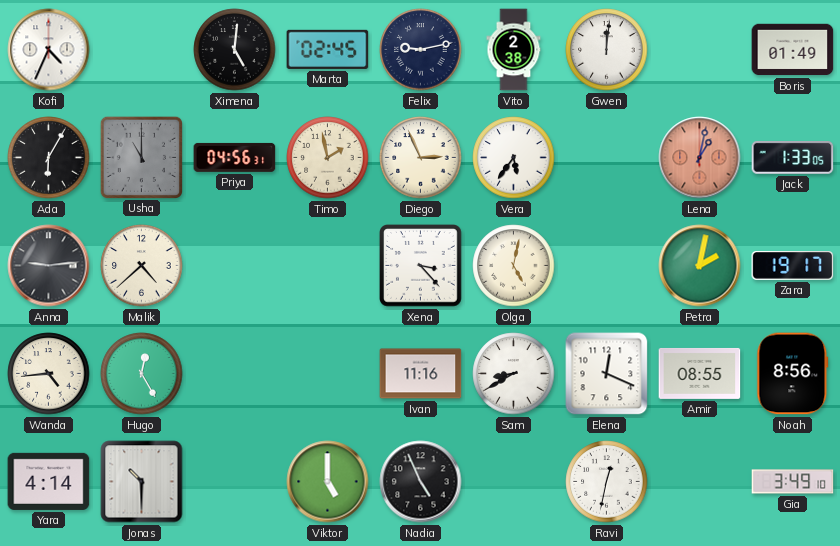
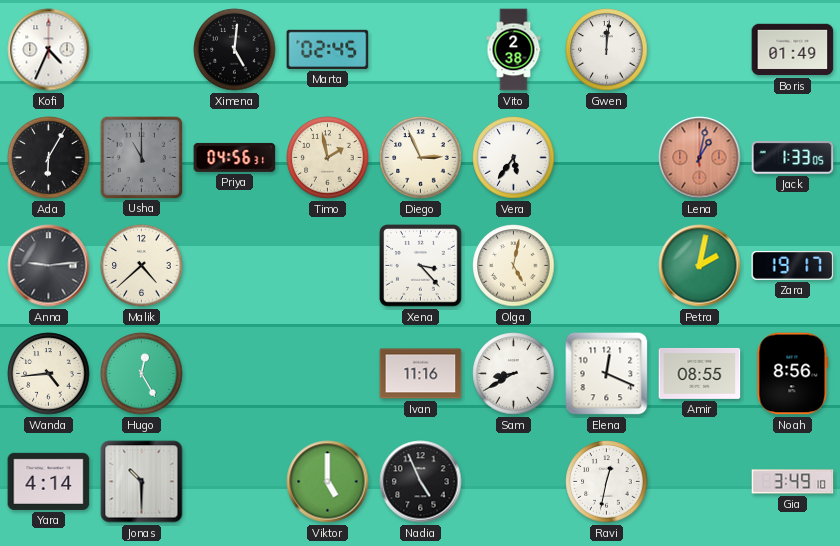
Felix: 9:13 -> none (421, 50)
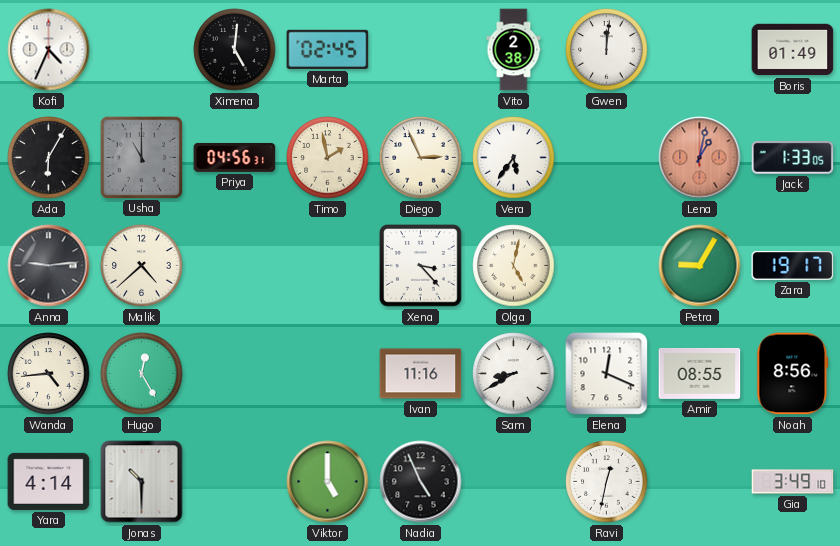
Petra: 2:02 -> 9:05 (700, 266)
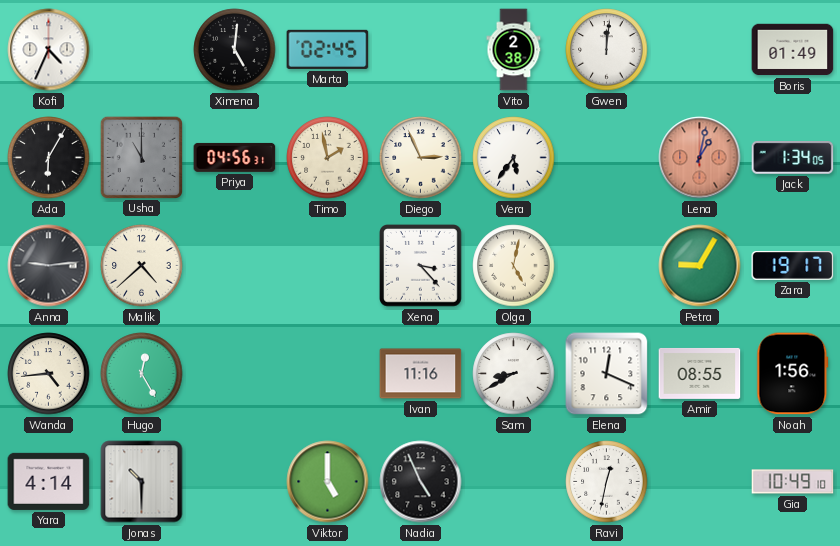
Jack: 1:33 -> 1:34 (793, 158)
Noah: 8:56 -> 1:56 (793, 374)
Gia: 3:49 -> 10:49 (793, 482)
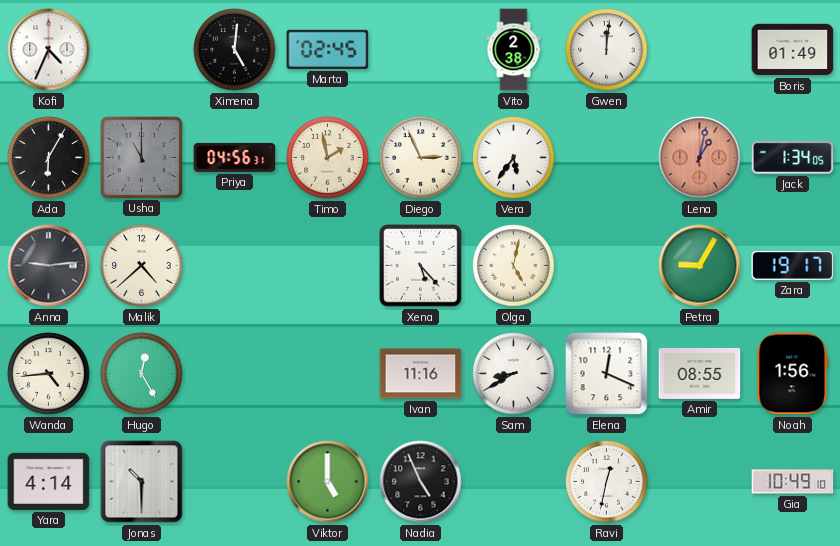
Xena: 3:23 -> 5:23 (421, 266)
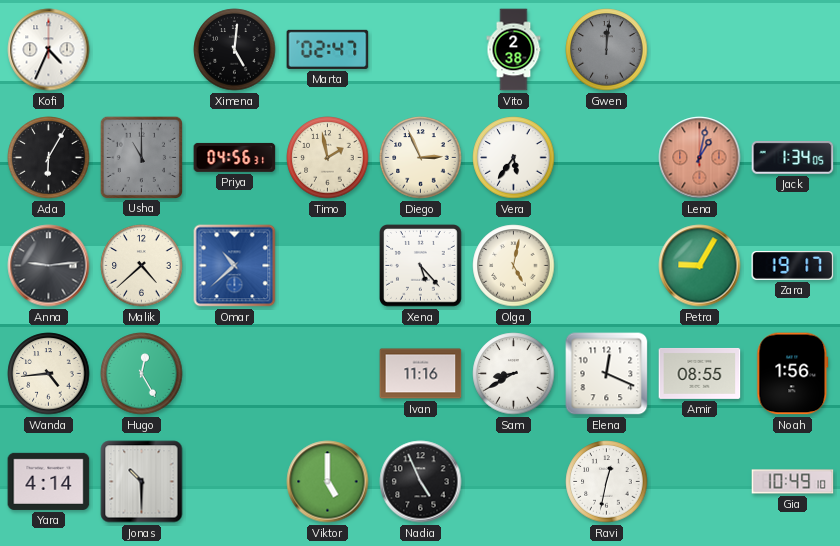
Marta: 02:45 -> 02:47 (328, 49)
Gwen dial: white -> grey (607, 50)
Boris: 01:49 -> none (793, 50)
Omar: none -> 10:38 (235, 266)
